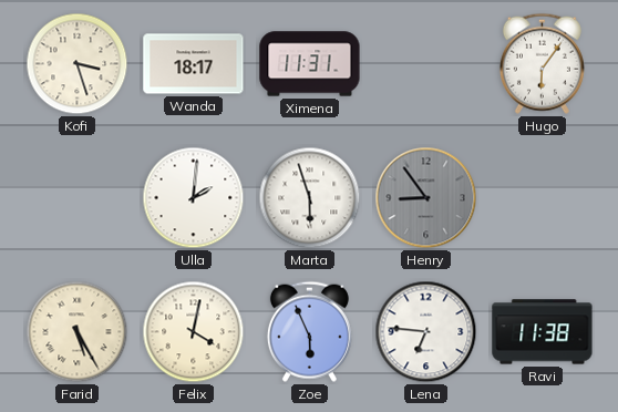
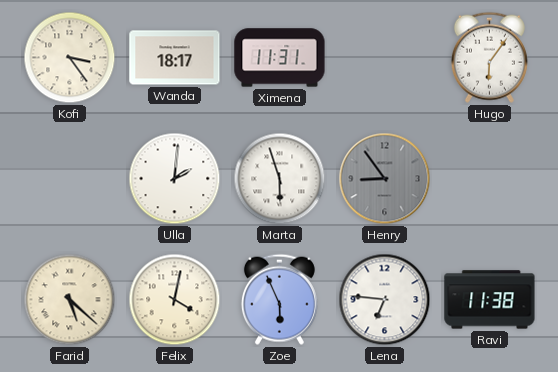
Kofi: 3:27 -> 3:24 (70, 58)
Farid: 5:25 -> 5:22 (70, 300)
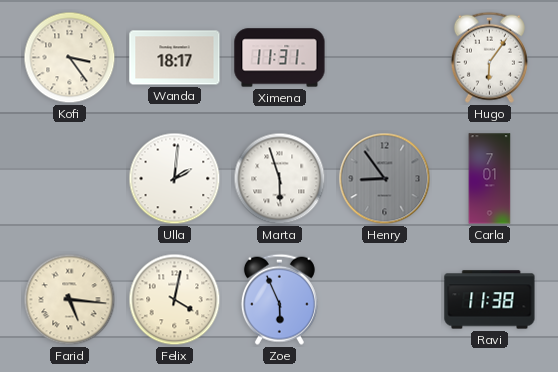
Carla: none -> 7:01 (490, 179)
Farid: 5:22 -> 5:16 (70, 300)
Lena: 6:46 -> none (385, 300)
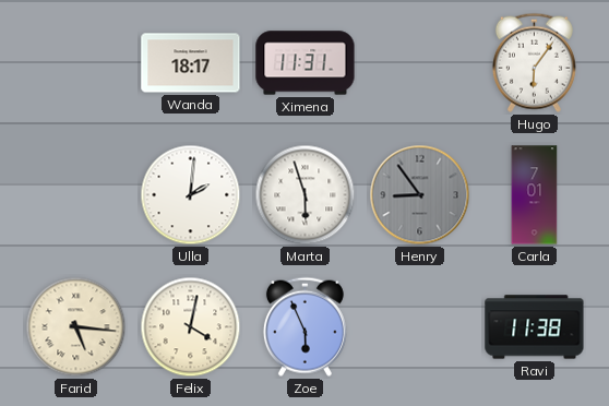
Kofi: 3:24 -> none (70, 58)
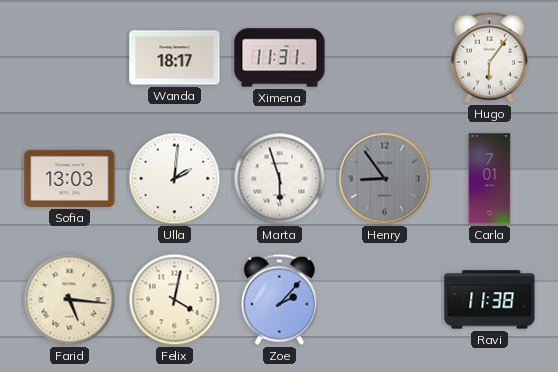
Sofia: none -> 13:03 (70, 178)
Zoe: 5:56 -> 2:07 (279, 299)
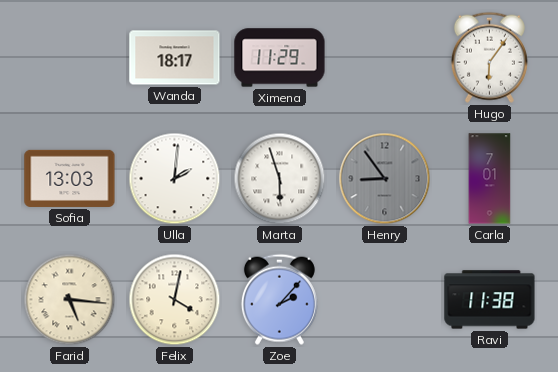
Ximena: 11:31 -> 11:29 (280, 58)
